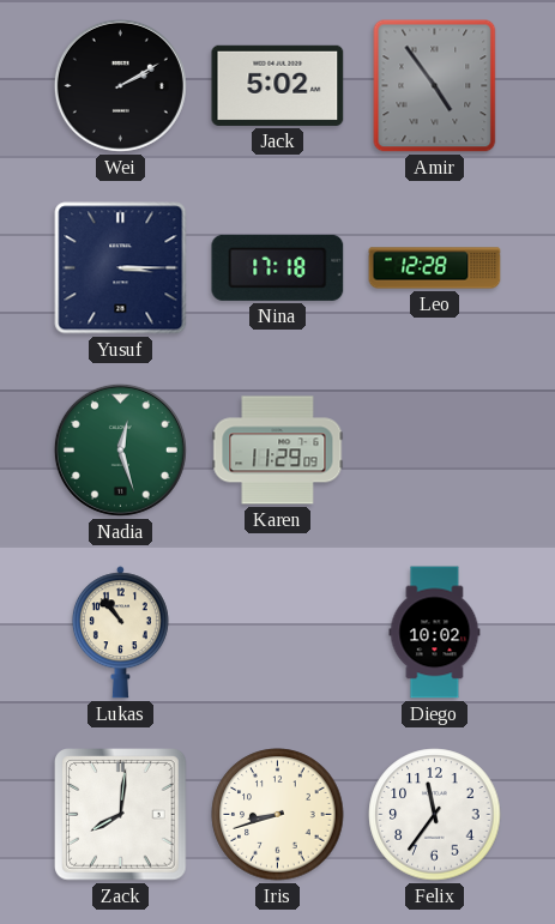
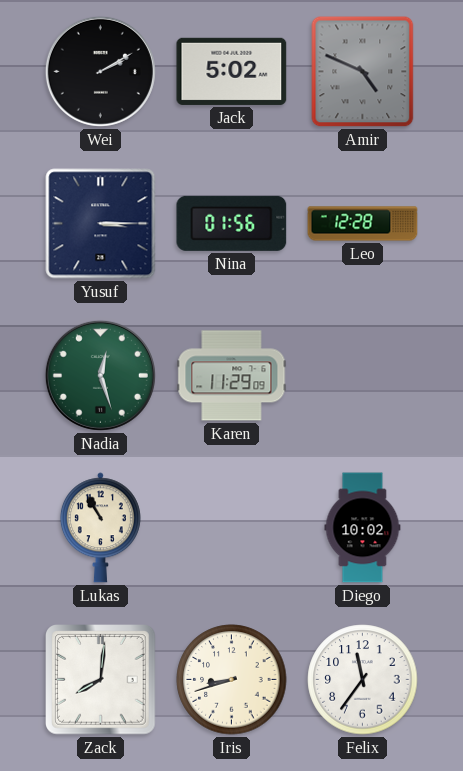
Amir: 4:54 -> 4:49 (363, 72)
Nina: 17:18 -> 01:56 (232, 223)
Lukas: 10:53 -> 10:55 (100, 528)
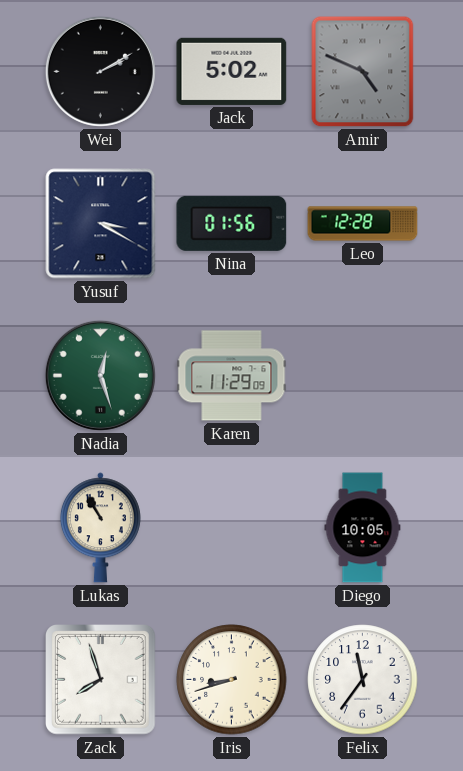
Yusuf: 3:15 -> 3:20 (101, 224)
Diego: 10:02 -> 10:05 (363, 528)
Zack: 8:01 -> 7:57 (101, 680)
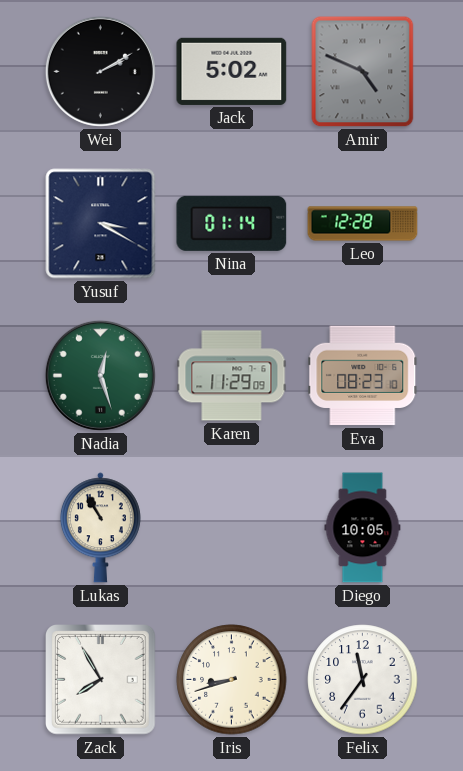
Nina: 01:56 -> 01:14 (232, 223)
Eva: none -> 08:23 (363, 376)
Zack: 7:57 -> 7:55 (101, 680)
